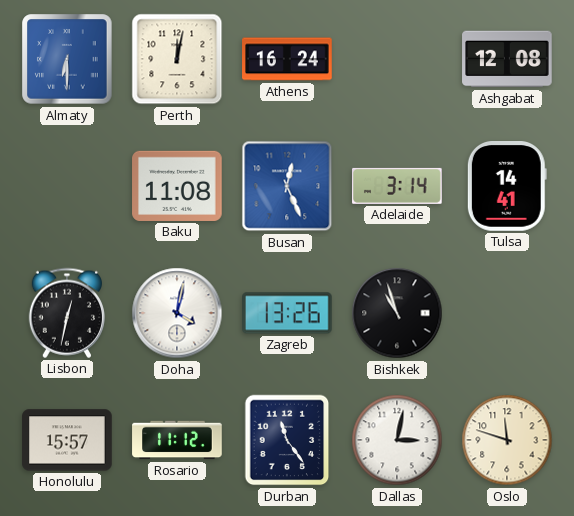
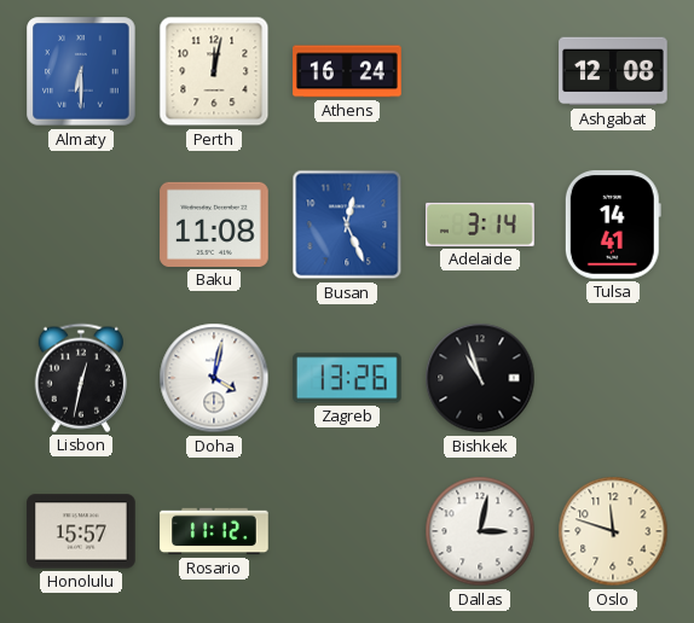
Durban: 11:24 -> none (287, 440)
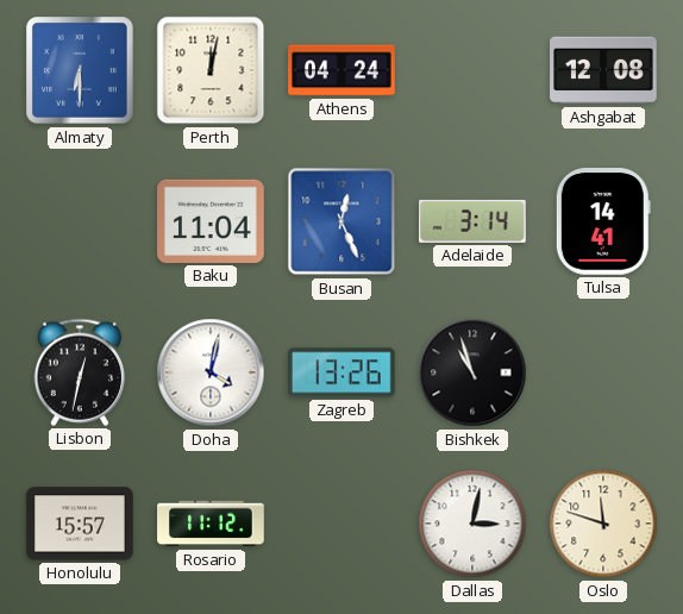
Athens: 16:24 -> 04:24 (342, 70)
Baku: 11:08 -> 11:04 (211, 221)
